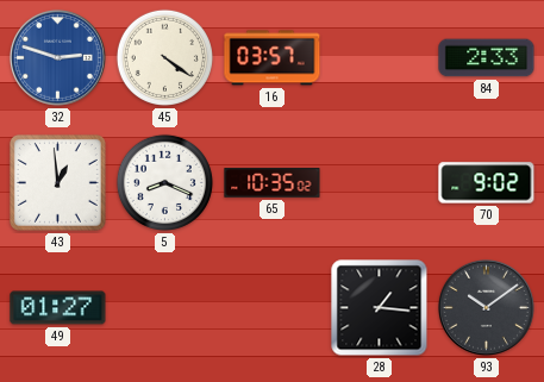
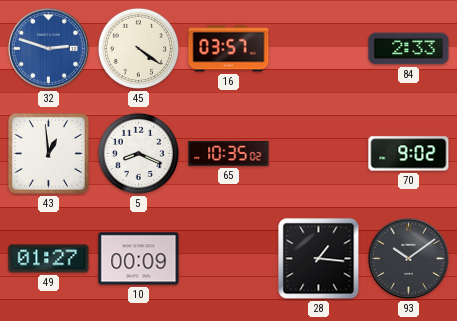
10: none -> 00:09 (139, 259)
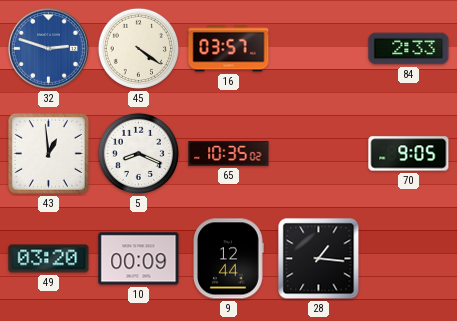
70: 9:02 -> 9:05 (409, 154)
49: 01:27 -> 03:20 (49, 259)
9: none -> 12:44 (228, 259)
93: 10:09 -> none (408, 258)
